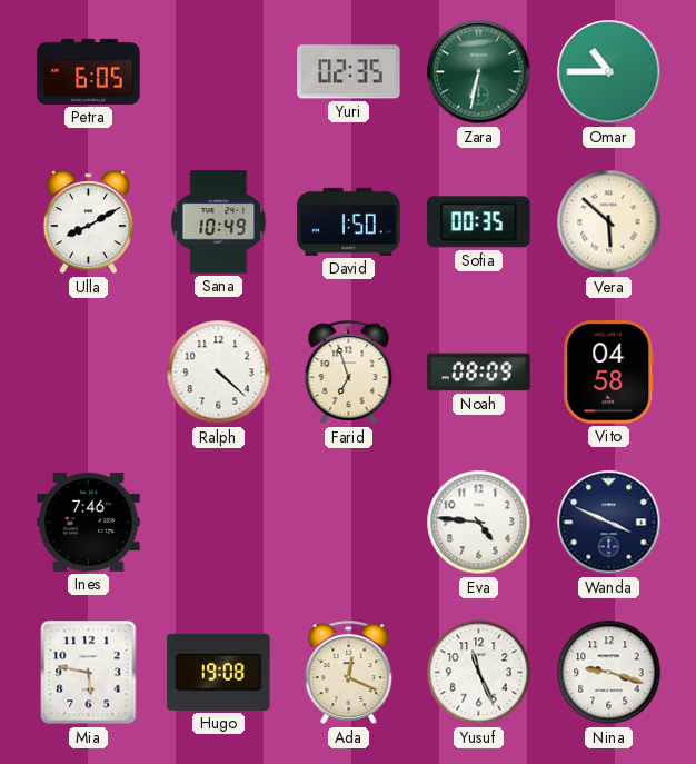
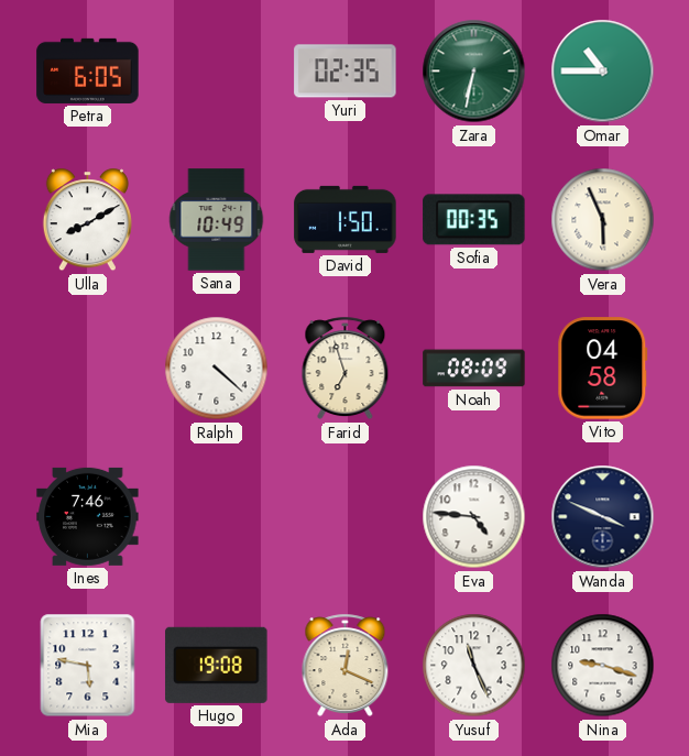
Vera: 5:52 -> 5:56 (603, 220)
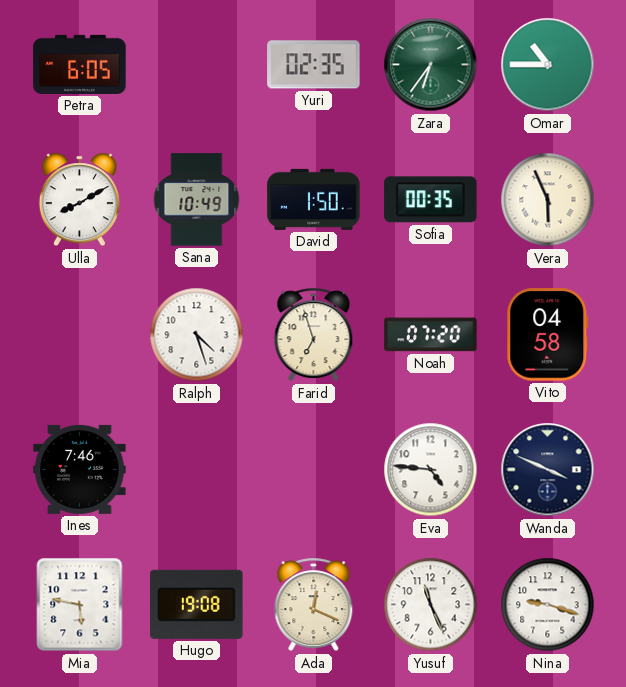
Zara: 6:32 -> 6:36 (431, 65)
Ralph: 4:22 -> 4:27 (197, 335)
Noah: 08:09 -> 07:20 (431, 335)
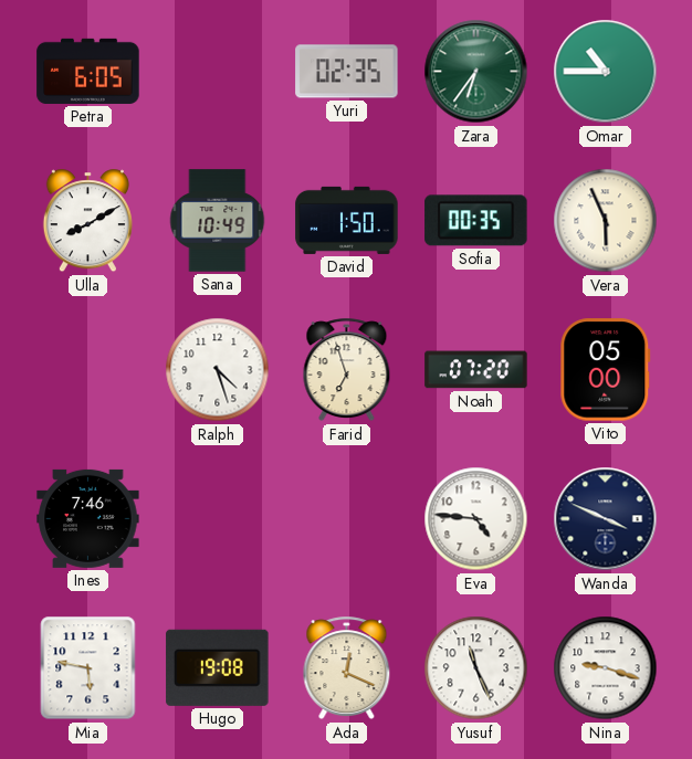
Vito: 04:58 -> 05:00 (606, 370)
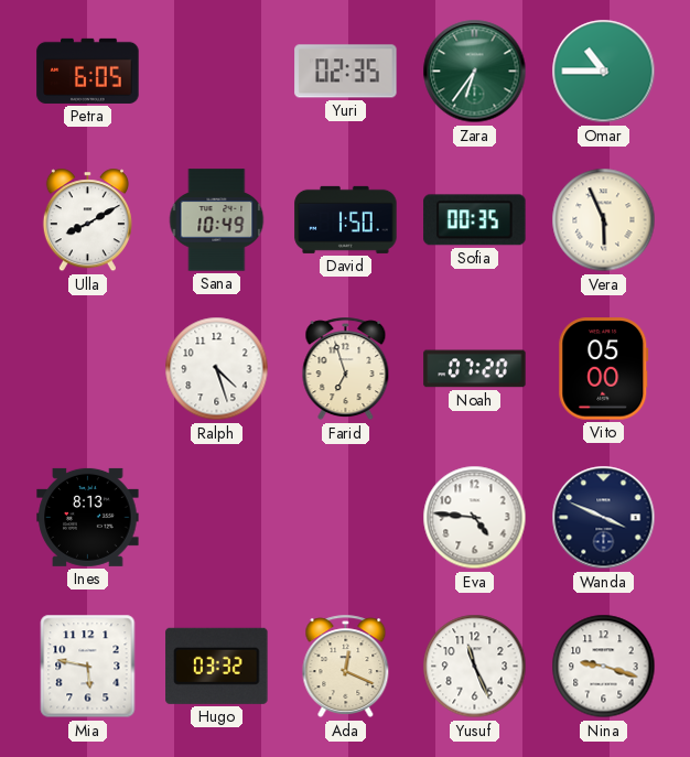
Ines: 7:46 -> 8:13 (88, 517)
Hugo: 19:08 -> 03:32 (217, 666)
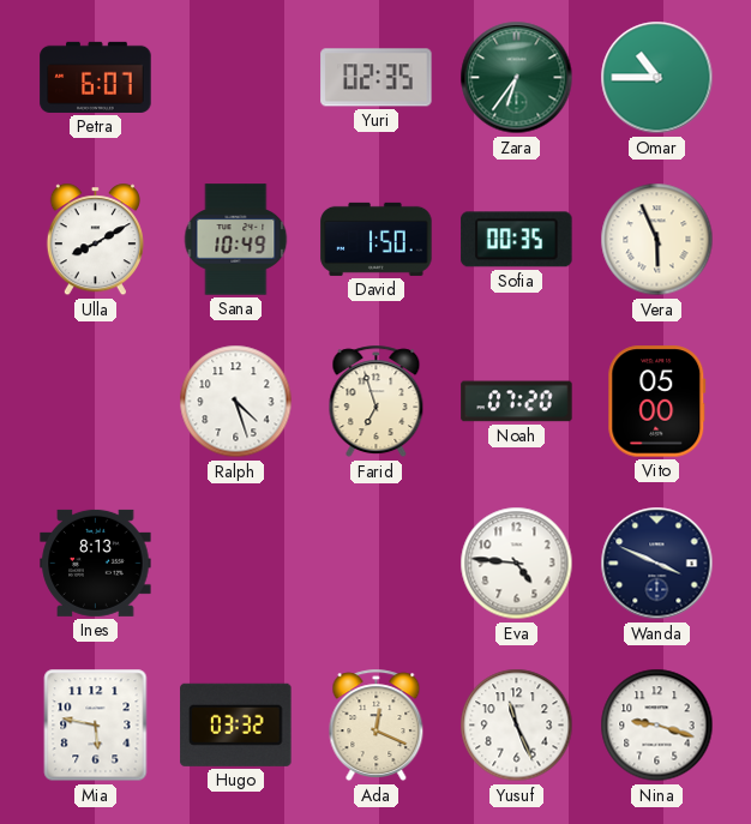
Petra: 6:05 -> 6:07 (96, 77)
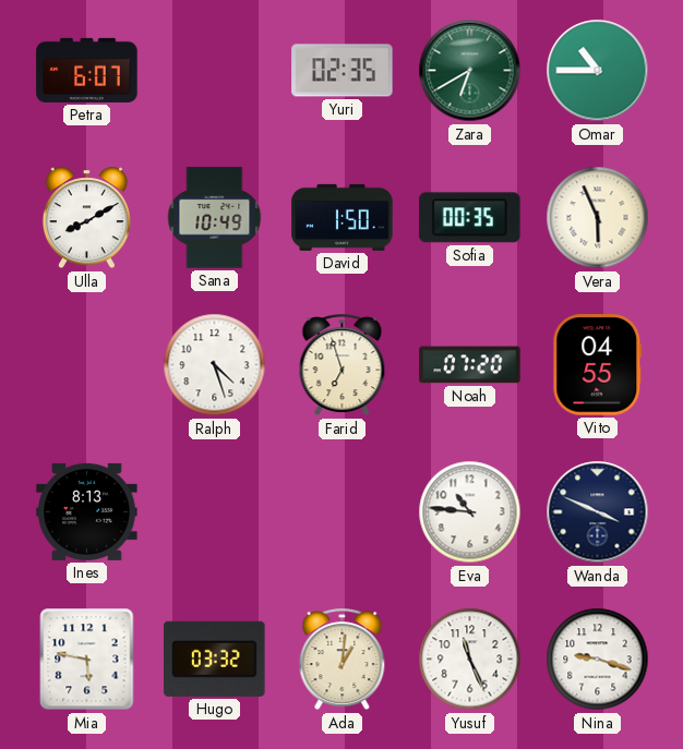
Zara: 6:36 -> 6:40 (470, 71)
Vito: 05:00 -> 04:55 (598, 365)
Eva: 4:46 -> 10:46 (470, 512)
Ada: 12:19 -> 1:01 (343, 660)
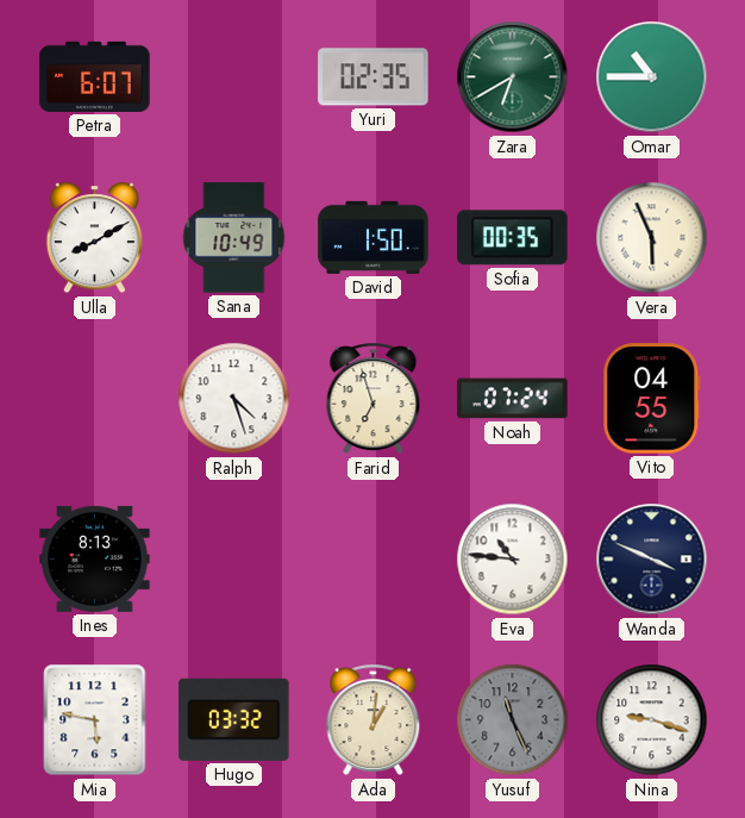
Noah: 07:20 -> 07:24 (513, 399)
Yusuf dial: white -> grey (513, 720)
